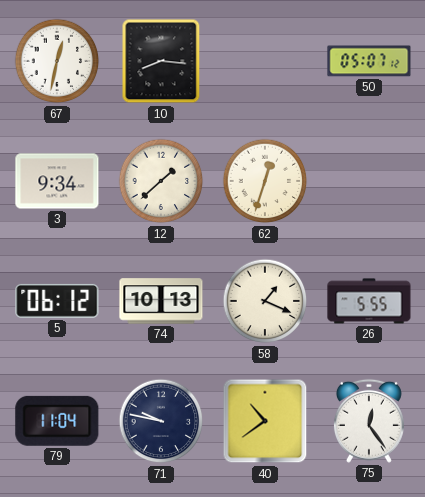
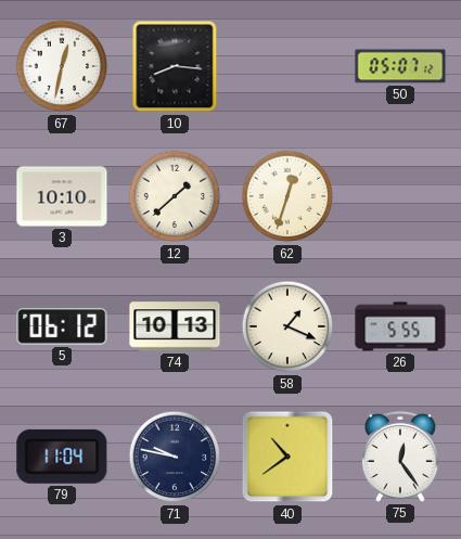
3: 9:34 -> 10:10 (62, 196)
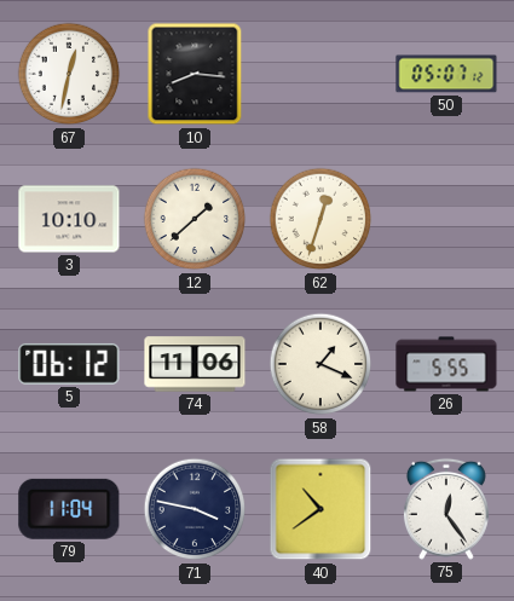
74: 10:13 -> 11:06 (195, 364)
71: 9:47 -> 3:47 (195, 509)
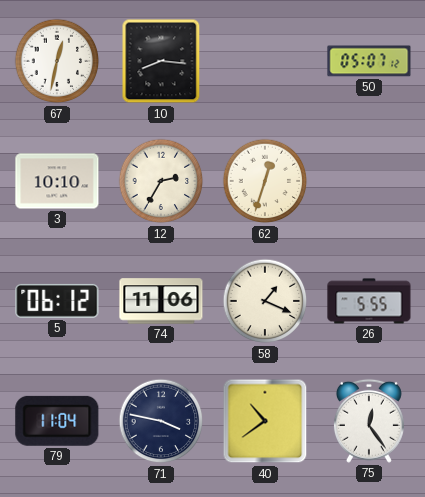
12: 1:38 -> 2:35 (161, 181)
